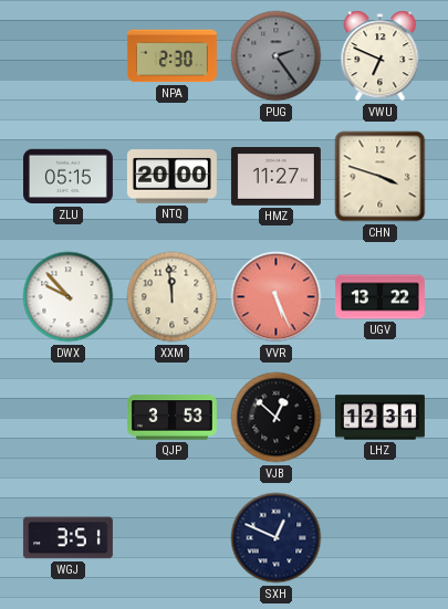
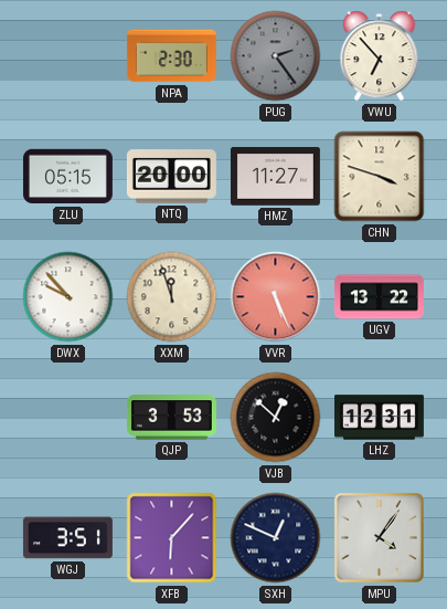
VWU: 6:49 -> 6:53 (380, 56)
XXM: 11:59 -> 11:57 (172, 297)
XFB: none -> 6:07 (172, 538)
MPU: none -> 4:06 (379, 537)
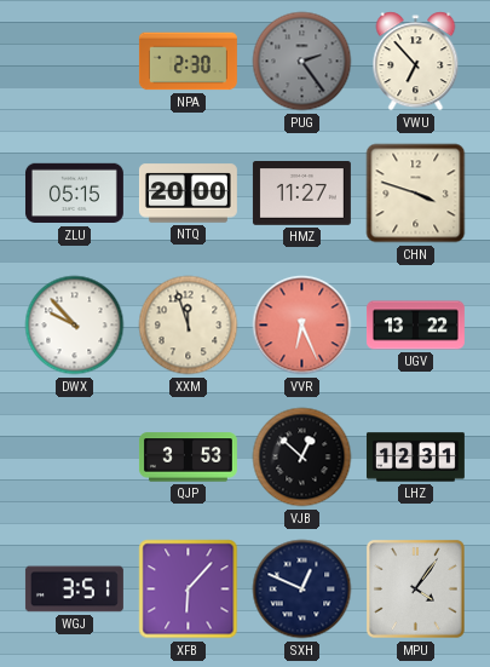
VVR: 5:26 -> 6:26 (302, 326)
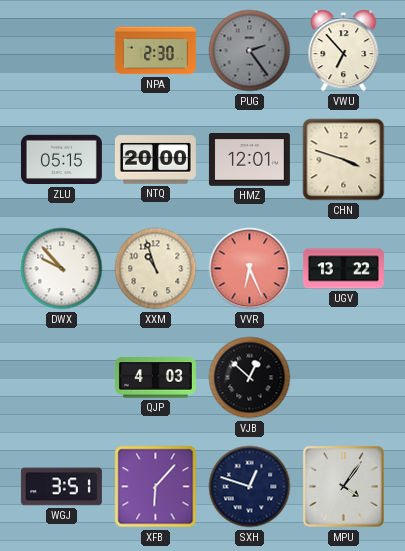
HMZ: 11:27 -> 12:01 (249, 160)
XXM: 11:57 -> 10:57 (156, 269)
QJP: 3:53 -> 4:03 (155, 378)
LHZ: 12:31 -> none (415, 458)
SXH: 12:49 -> 12:48 (250, 487)
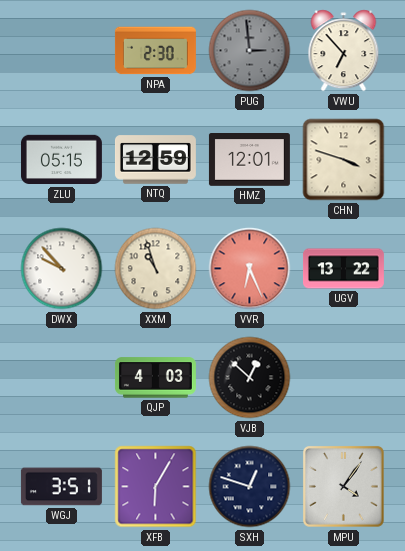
PUG: 2:24 -> 2:59 (250, 51)
NTQ: 20:00 -> 12:59 (155, 160)
XFB: 6:07 -> 6:05 (156, 487)
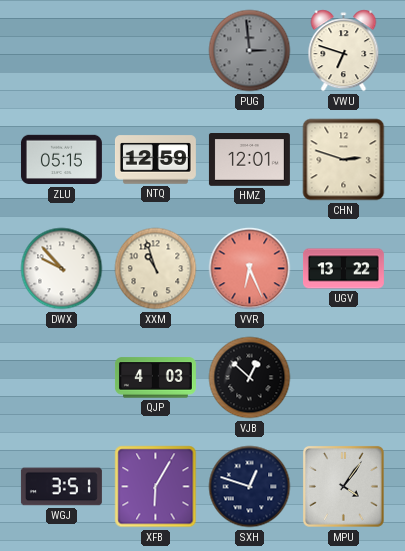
NPA: 2:30 -> none (155, 51)
VWU: 6:53 -> 6:48 (344, 51)
CHN: 3:48 -> 2:48 (344, 160)
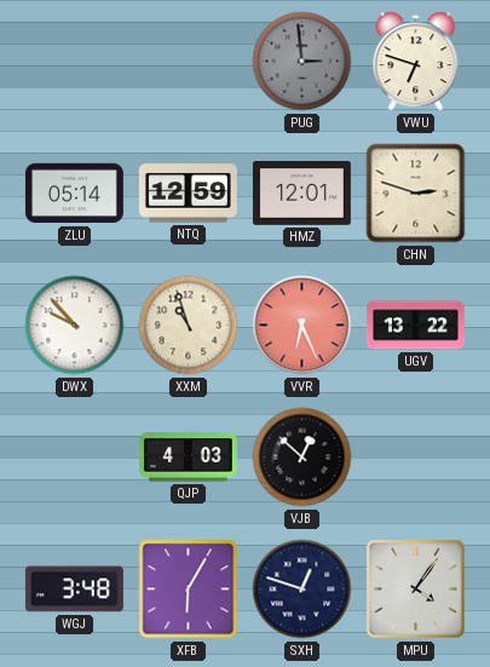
ZLU: 05:15 -> 05:14 (74, 194)
WGJ: 3:51 -> 3:48 (74, 590)
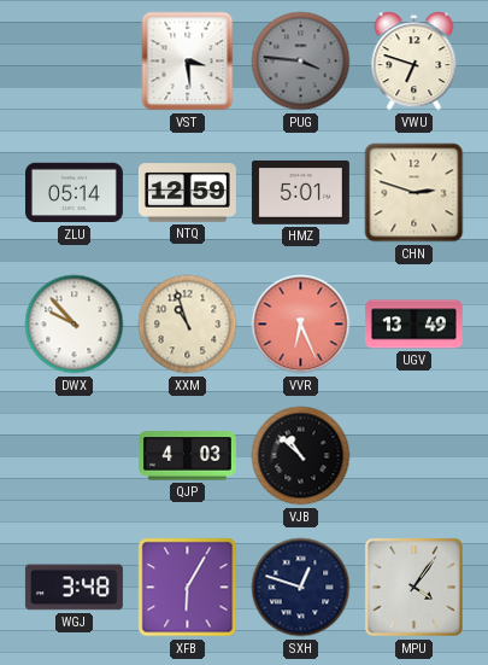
VST: none -> 3:29 (188, 62)
PUG: 2:59 -> 3:46 (301, 62)
HMZ: 12:01 -> 5:01 (300, 193)
UGV: 13:22 -> 13:49 (413, 325)
VJB: 12:52 -> 10:52 (301, 456)
